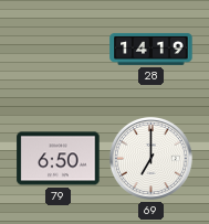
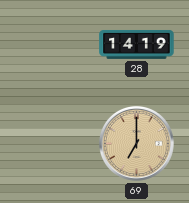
79: 6:50 -> none (59, 159)
69 dial: white -> champagne (136, 143)
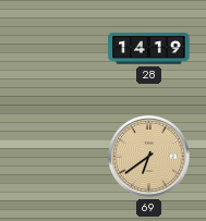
69: 7:00 -> 6:39 (148, 156)
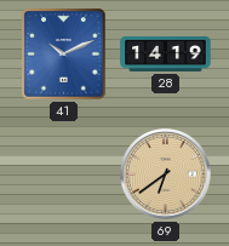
41: none -> 10:11 (64, 55)
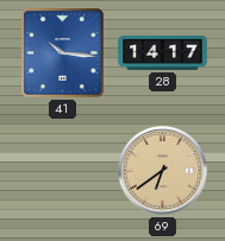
41: 10:11 -> 10:16 (63, 53)
28: 14:19 -> 14:17 (163, 53)
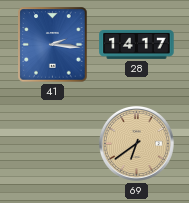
41: 10:16 -> 2:16 (53, 45)
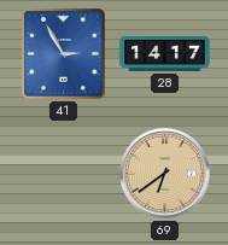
41: 2:16 -> 2:55 (64, 54)
